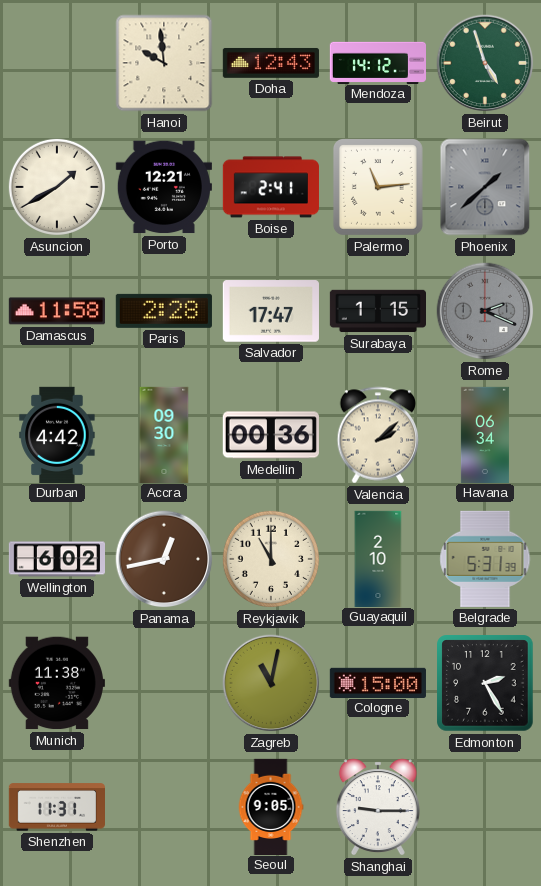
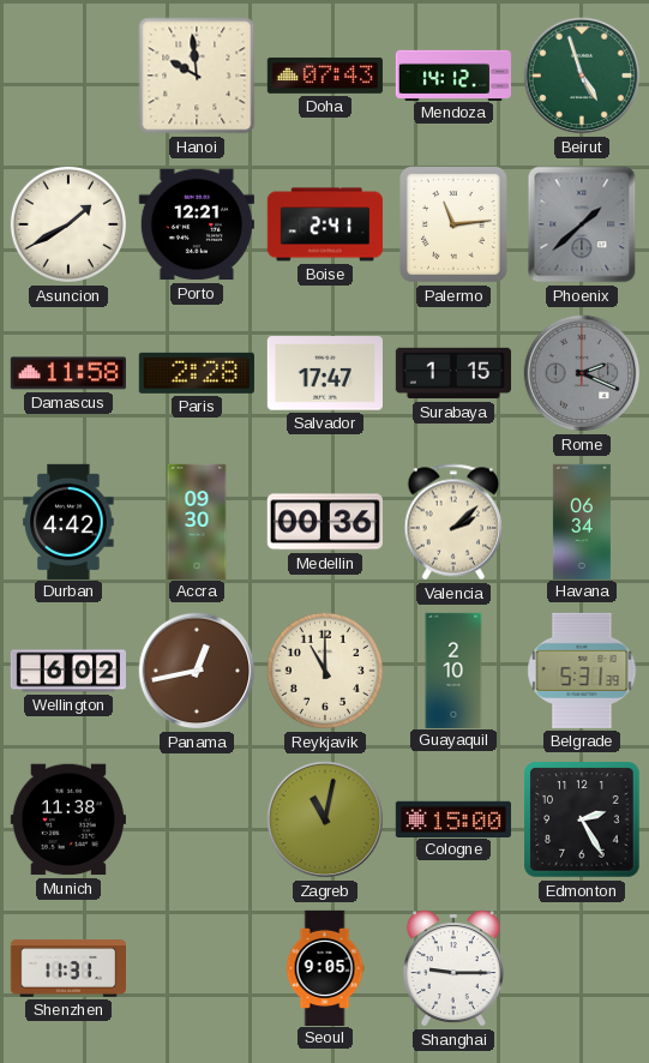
Doha: 12:43 -> 07:43 (325, 76)
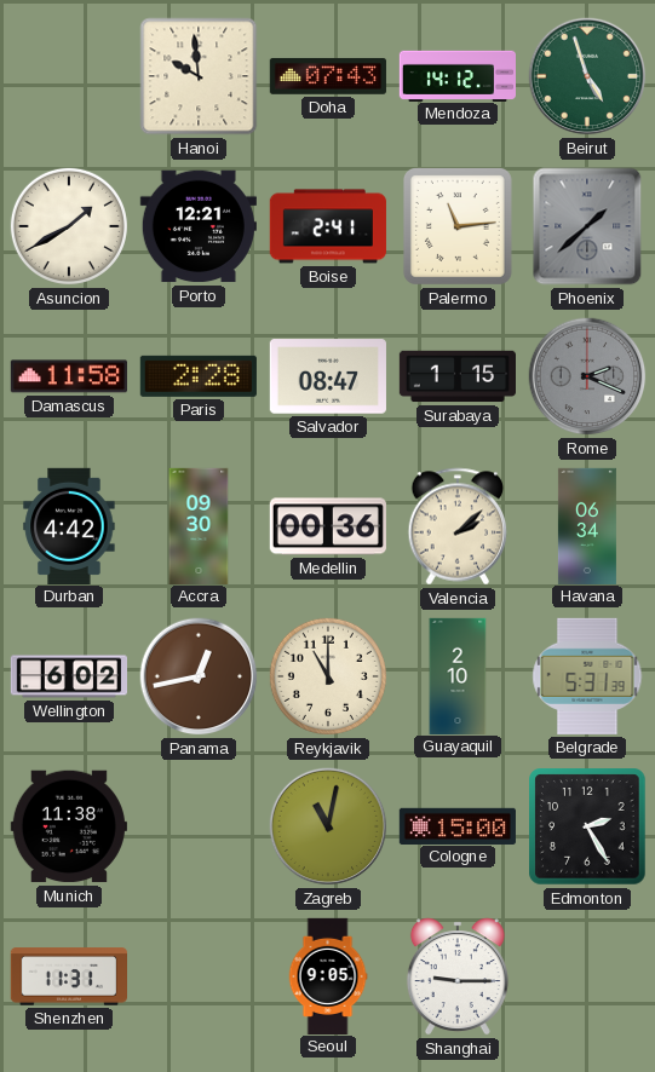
Salvador: 17:47 -> 08:47 (328, 376)
